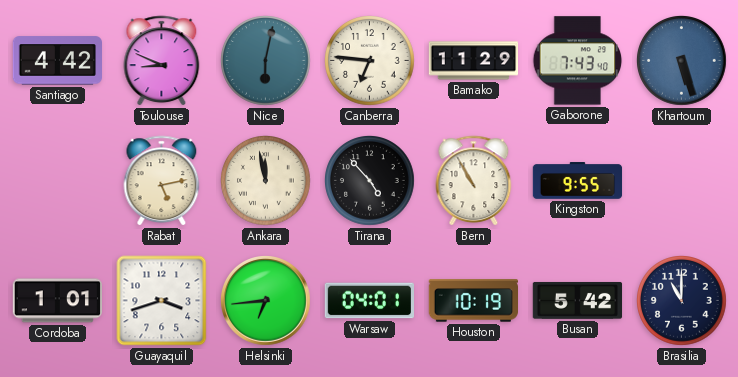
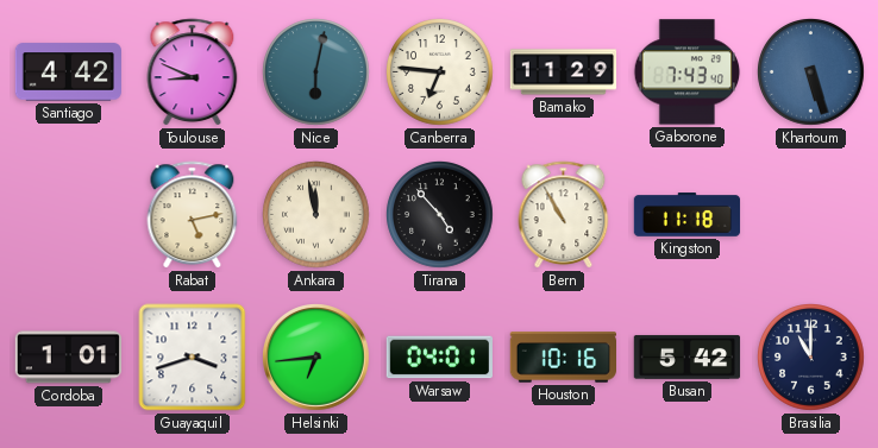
Kingston: 9:55 -> 11:18 (688, 215)
Houston: 10:19 -> 10:16 (563, 358)
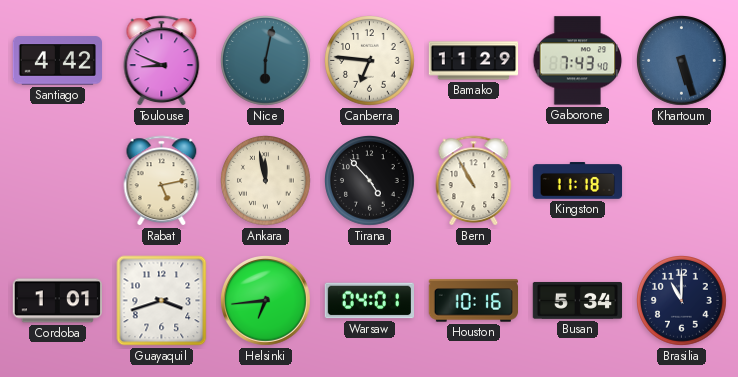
Busan: 5:42 -> 5:34 (578, 300)
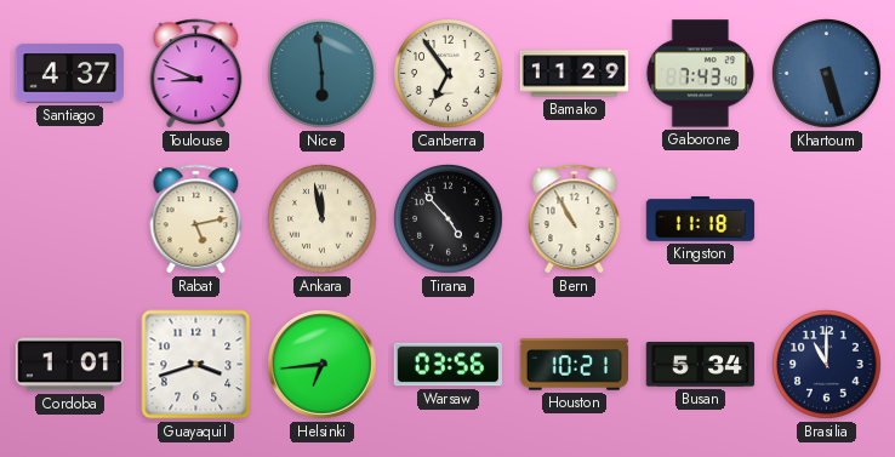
Santiago: 4:42 -> 4:37 (69, 74)
Nice: 6:02 -> 5:59 (323, 74)
Canberra: 6:46 -> 6:54 (449, 74)
Warsaw: 04:01 -> 03:56 (447, 365)
Houston: 10:16 -> 10:21 (574, 365)
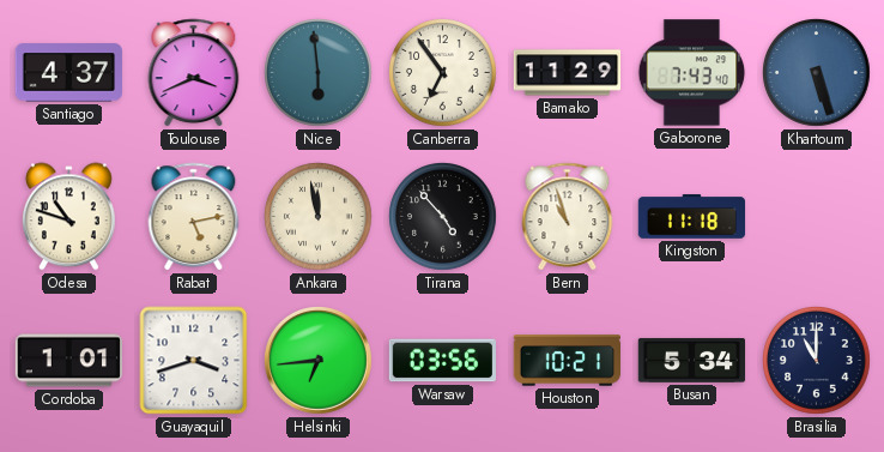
Toulouse: 8:49 -> 3:41 (194, 73)
Odesa: none -> 10:48 (68, 217)
Bern: 10:55 -> 10:57 (568, 217)
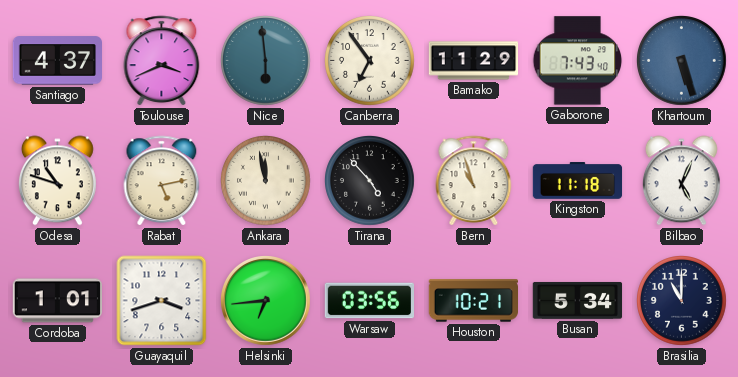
Bilbao: none -> 5:04 (681, 181)
